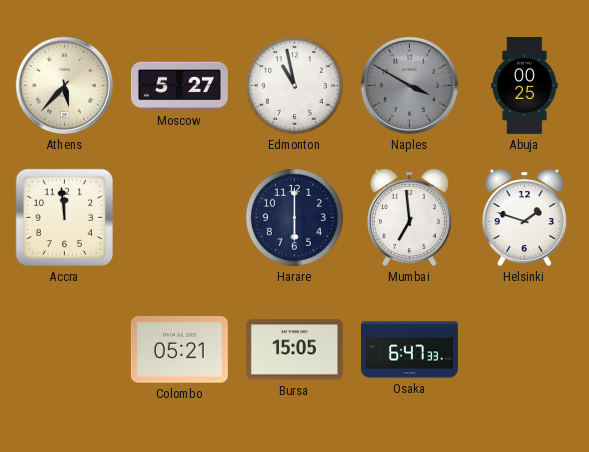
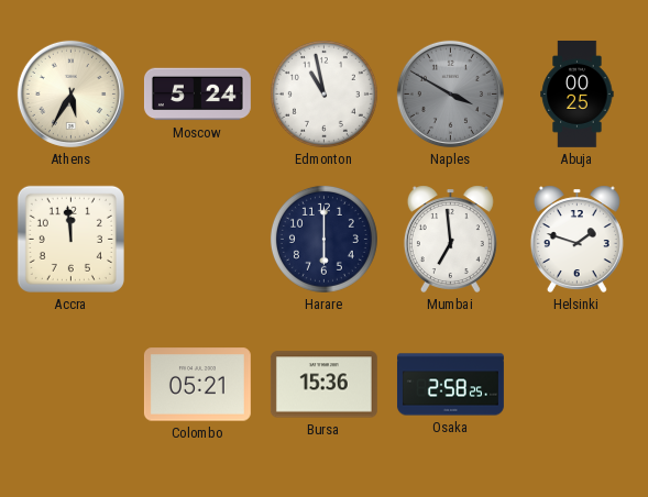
Athens: 5:37 -> 5:35 (70, 93)
Moscow: 5:27 -> 5:24 (197, 95)
Bursa: 15:05 -> 15:36 (323, 385)
Osaka: 6:47 -> 2:58 (451, 385)
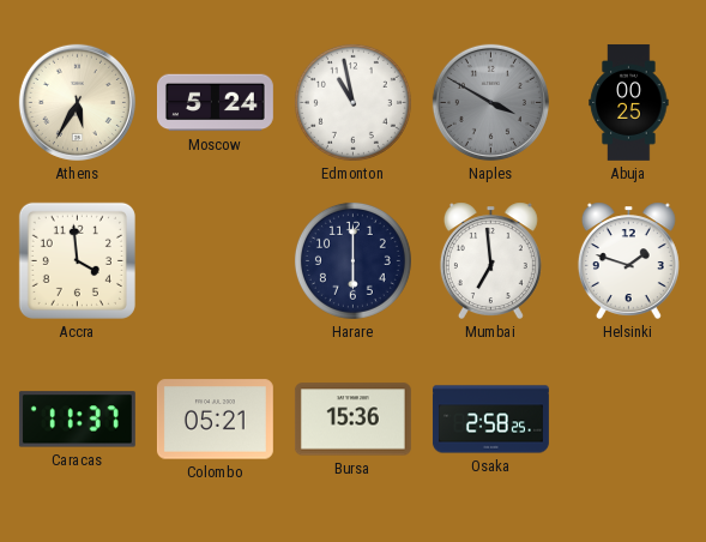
Accra: 11:59 -> 3:59 (77, 260)
Caracas: none -> 11:37 (77, 420)
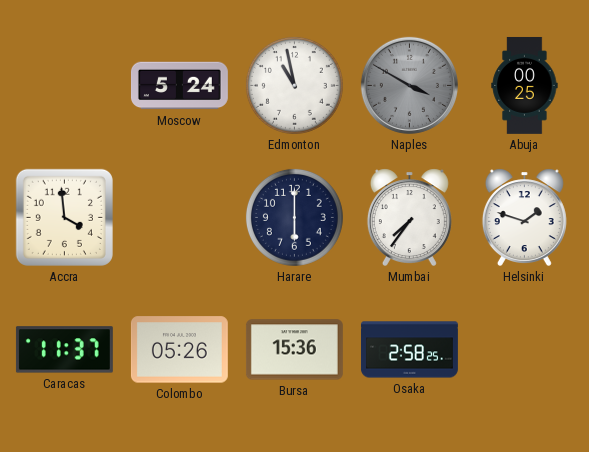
Athens: 5:35 -> none (77, 102)
Mumbai: 6:59 -> 7:36 (409, 217)
Colombo: 05:21 -> 05:26 (179, 350)
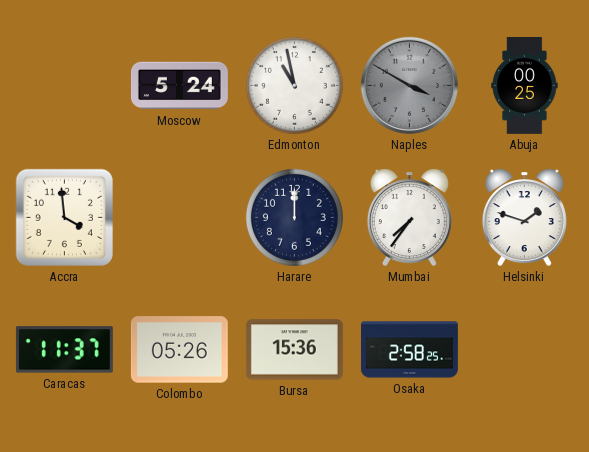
Harare: 6:00 -> 12:00 (294, 217)
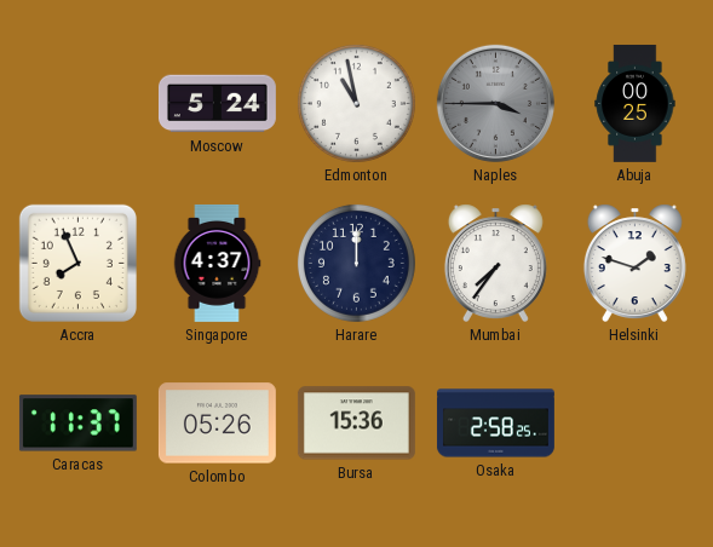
Naples: 3:50 -> 3:45 (495, 103)
Accra: 3:59 -> 7:56 (77, 263)
Singapore: none -> 4:37 (217, 263)
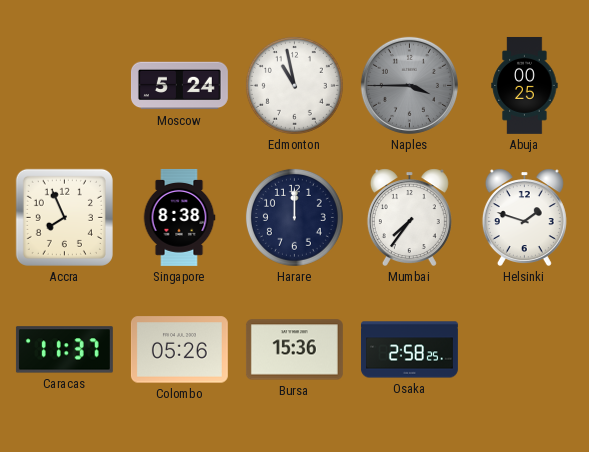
Singapore: 4:37 -> 8:38 (179, 217)
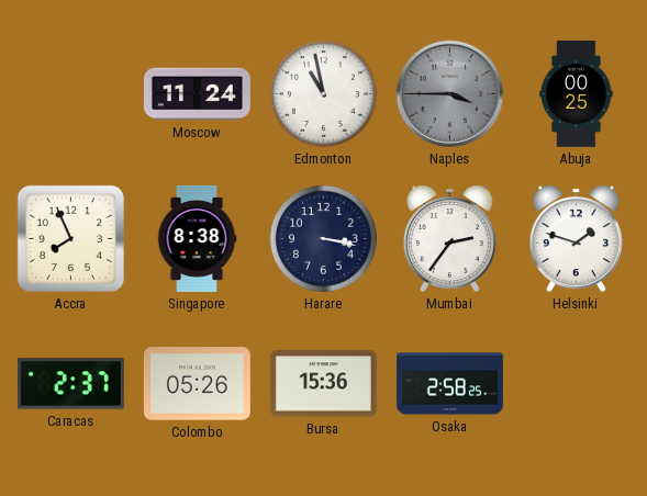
Moscow: 5:24 -> 11:24 (197, 94)
Harare: 12:00 -> 3:17 (323, 238)
Mumbai: 7:36 -> 2:36 (449, 238)
Caracas: 11:37 -> 2:37 (70, 384)
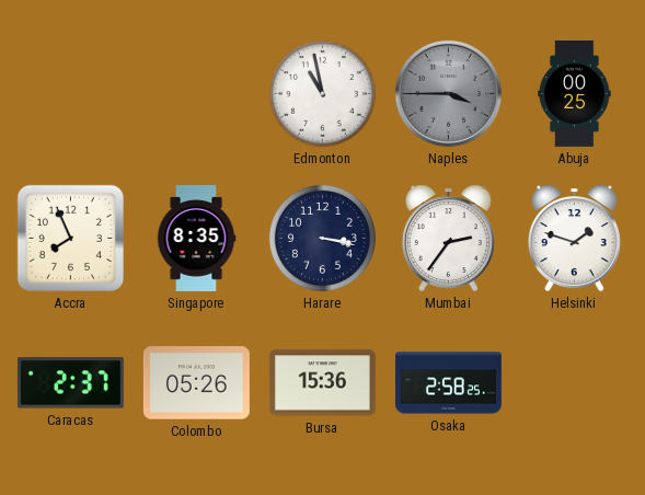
Moscow: 11:24 -> none (197, 94)
Singapore: 8:38 -> 8:35 (196, 238)
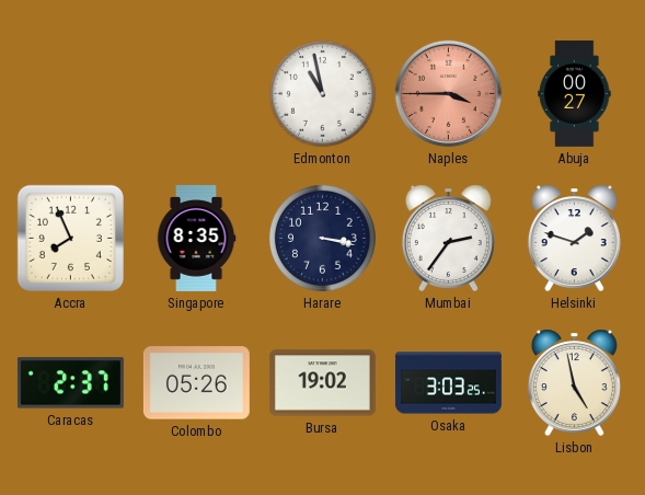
Naples dial: grey -> salmon (448, 93)
Abuja: 00:25 -> 00:27 (575, 93)
Bursa: 15:36 -> 19:02 (322, 383)
Osaka: 2:58 -> 3:03 (449, 383)
Lisbon: none -> 4:58 (574, 382)
